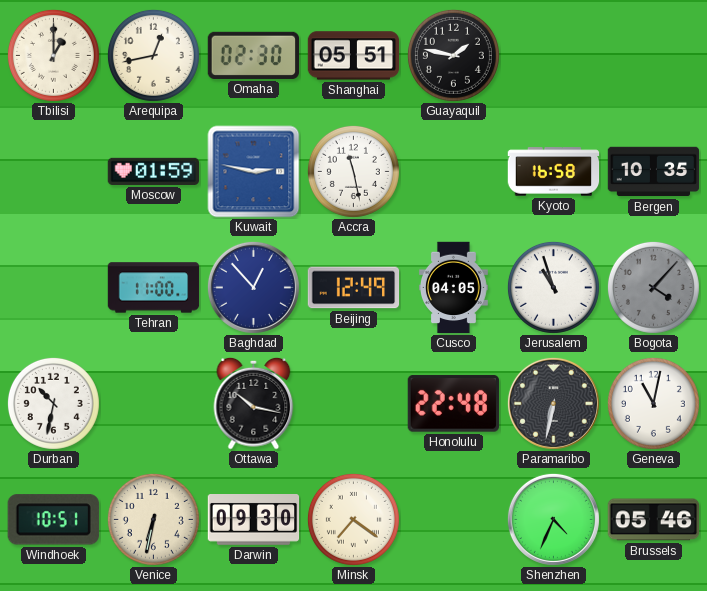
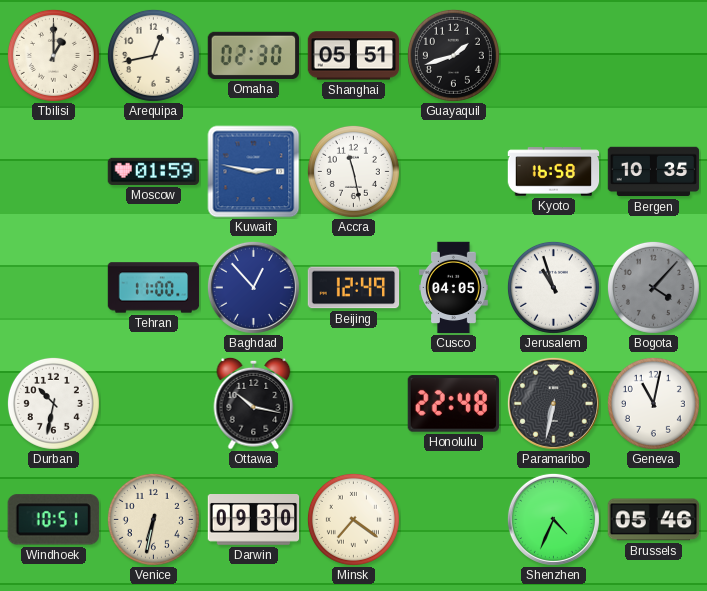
Guayaquil: 1:47 -> 1:42 (453, 55)
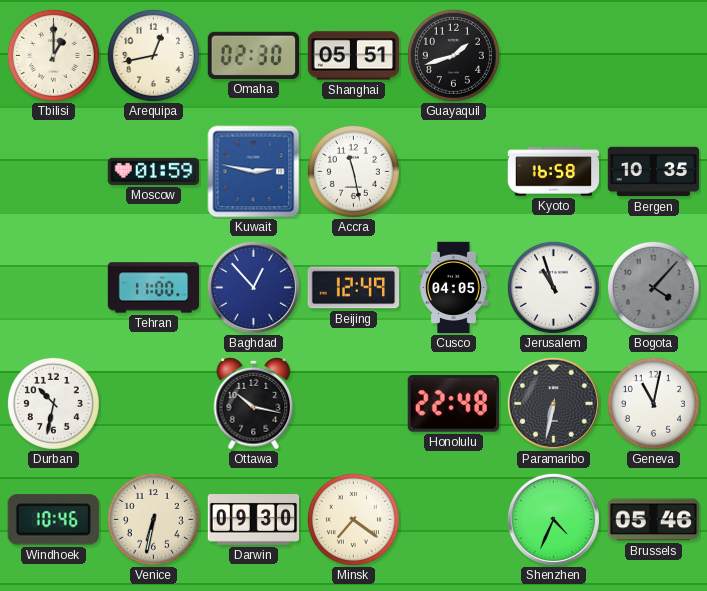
Windhoek: 10:51 -> 10:46 (53, 520)
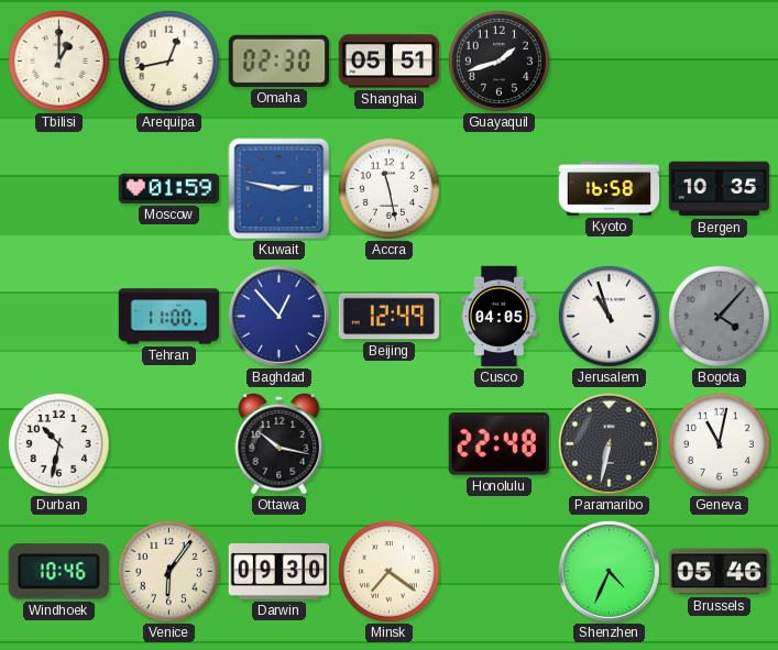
Venice: 6:32 -> 6:06 (168, 571)
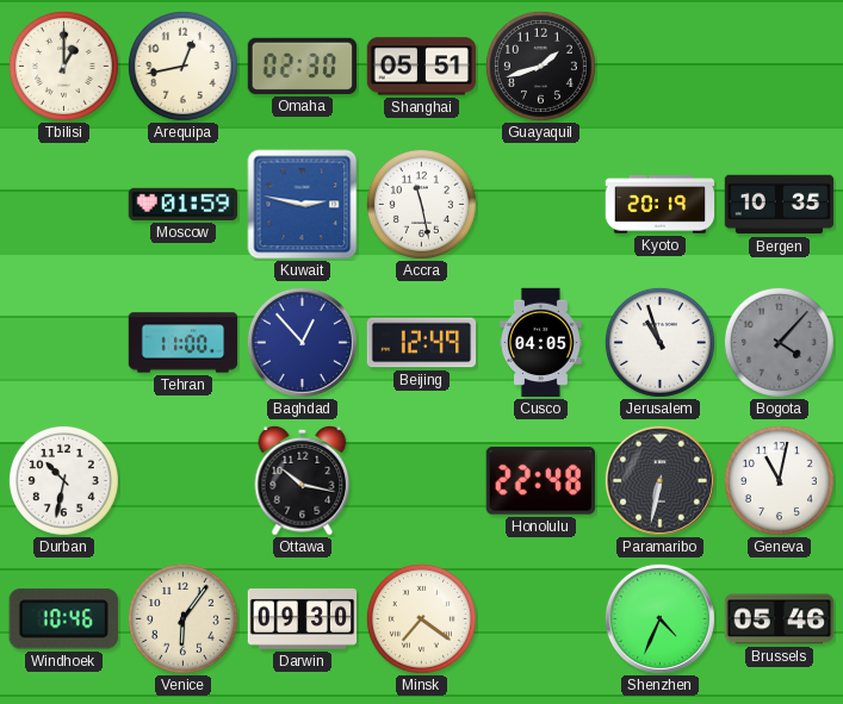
Kyoto: 16:58 -> 20:19 (661, 205)
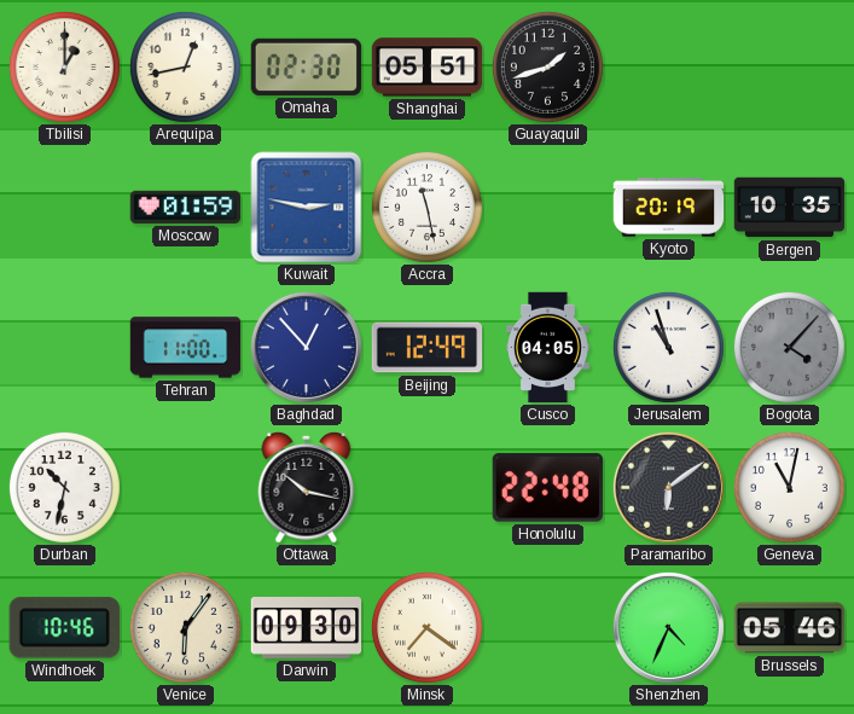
Paramaribo: 6:32 -> 6:09 (668, 487)
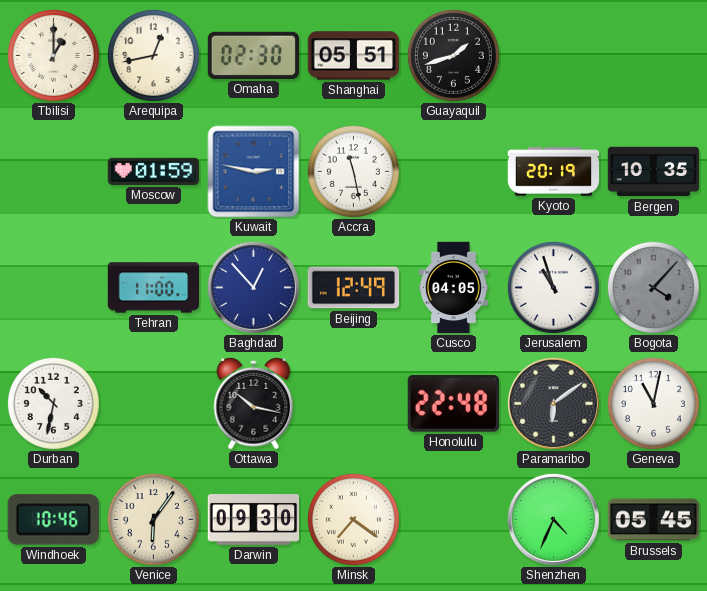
Brussels: 05:46 -> 05:45 (654, 520)
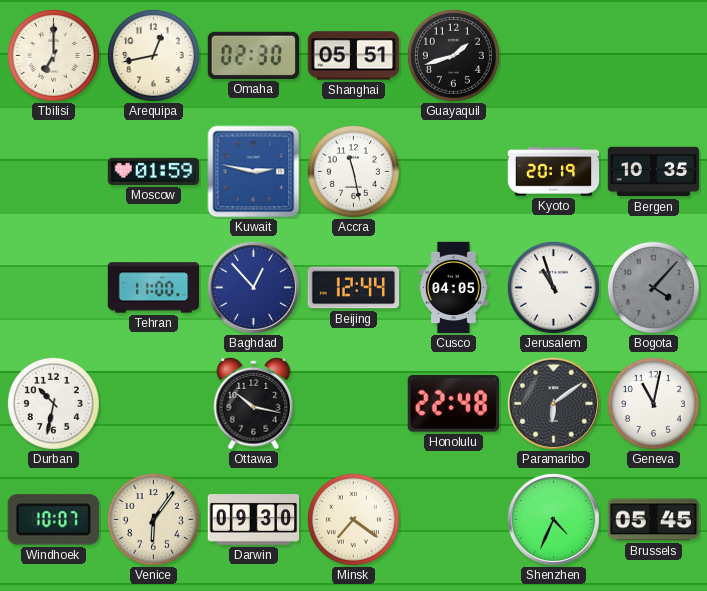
Tbilisi: 1:00 -> 7:00 (53, 55)
Beijing: 12:49 -> 12:44 (354, 288)
Windhoek: 10:46 -> 10:07 (53, 520)
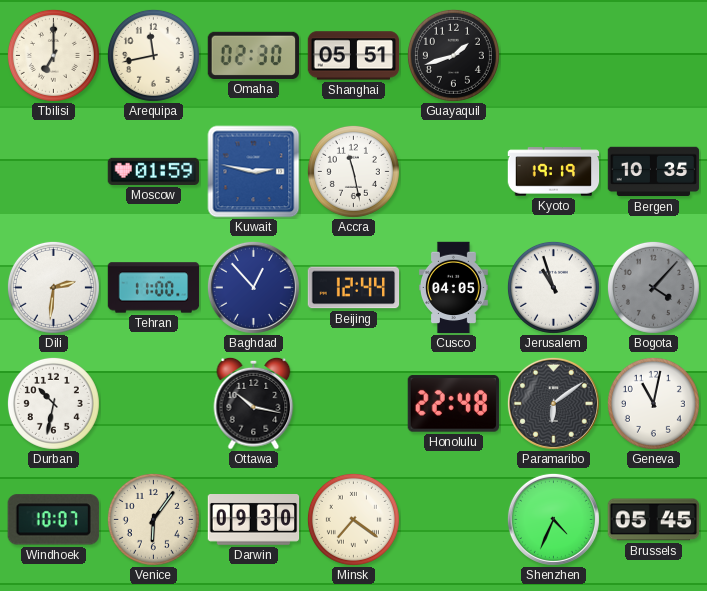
Arequipa: 12:43 -> 11:43 (153, 55)
Kyoto: 20:19 -> 19:19 (554, 172)
Dili: none -> 2:31 (53, 287)
